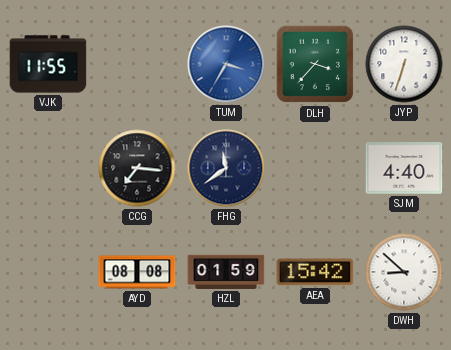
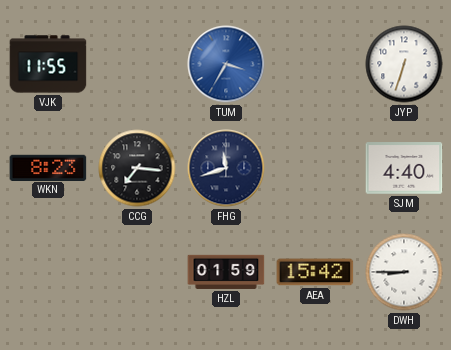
DLH: 3:37 -> none (315, 64)
WKN: none -> 8:23 (48, 167)
FHG: 11:39 -> 11:42 (226, 168)
AYD: 08:08 -> none (137, 272)
DWH: 8:52 -> 8:45 (404, 272)
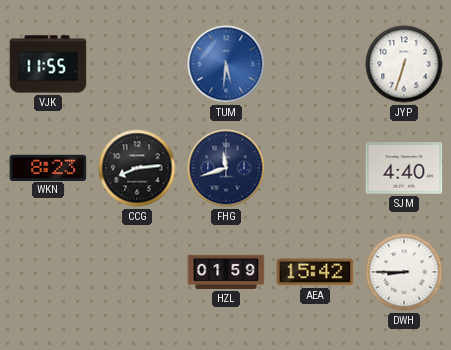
TUM: 3:35 -> 5:31 (226, 64)
CCG: 7:16 -> 8:14 (137, 168)
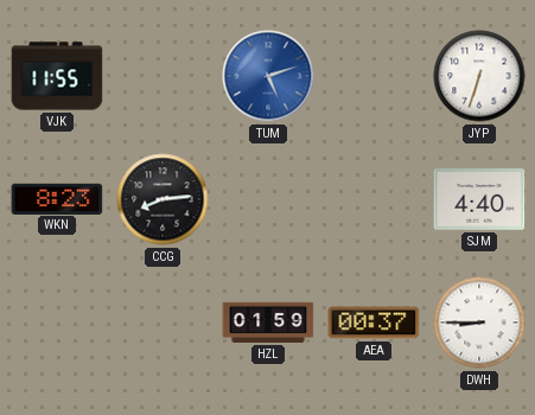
TUM: 5:31 -> 5:12 (268, 76)
FHG: 11:42 -> none (226, 168)
AEA: 15:42 -> 00:37 (374, 323)
